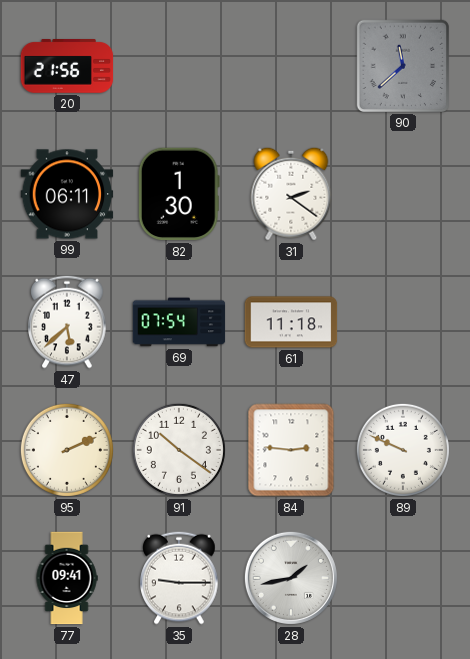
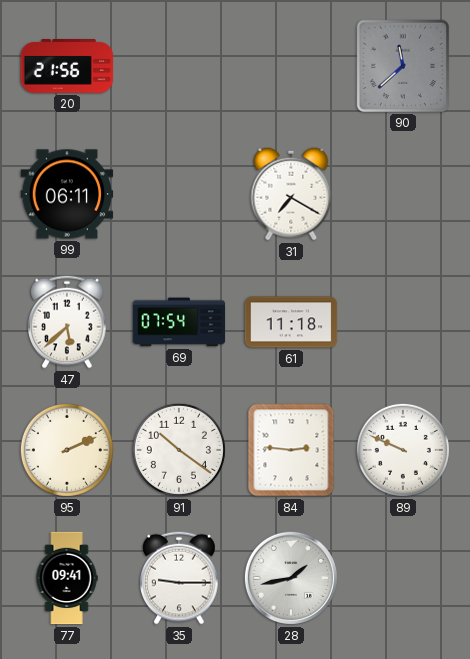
82: 1:30 -> none (179, 194)
31: 2:21 -> 7:20 (291, 194)
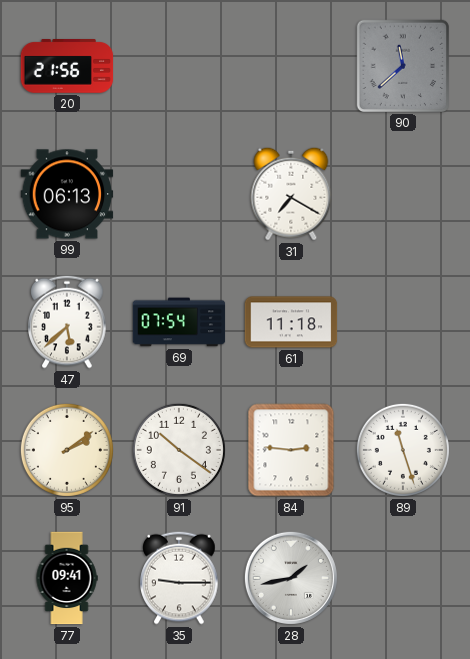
99: 06:11 -> 06:13 (67, 194)
95: 2:11 -> 2:09 (67, 450)
89: 9:49 -> 11:27 (403, 450)
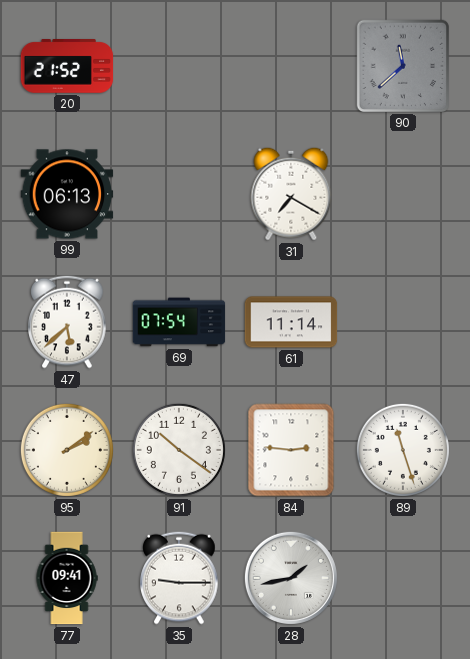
20: 21:56 -> 21:52 (67, 67)
61: 11:18 -> 11:14 (291, 322)
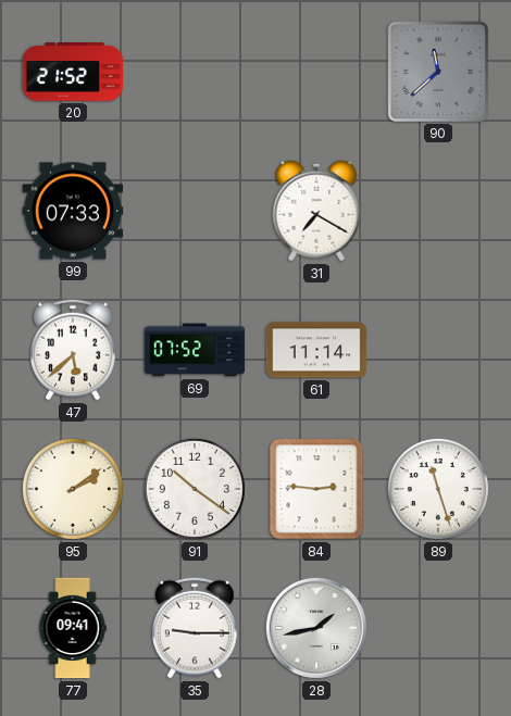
99: 06:13 -> 07:33 (73, 211)
69: 07:54 -> 07:52 (195, 350)
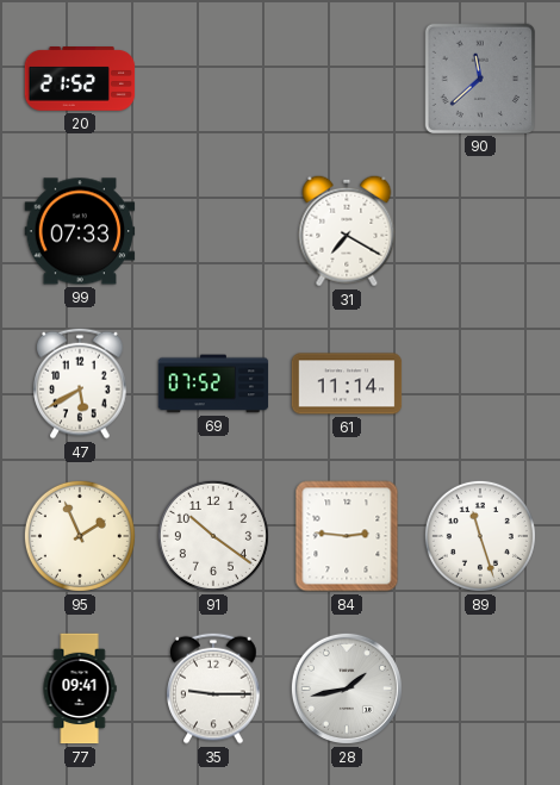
47: 5:38 -> 5:40 (80, 384)
95: 2:09 -> 1:56 (80, 536)
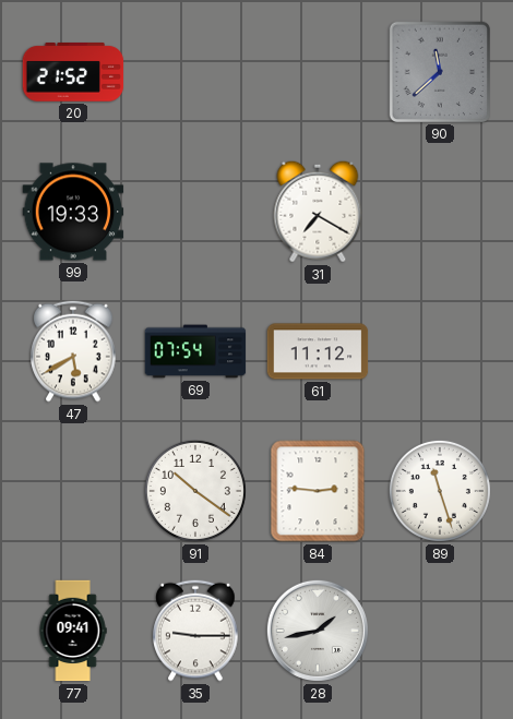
99: 07:33 -> 19:33 (73, 212)
69: 07:52 -> 07:54 (195, 351)
61: 11:14 -> 11:12 (318, 351)
95: 1:56 -> none (80, 536)
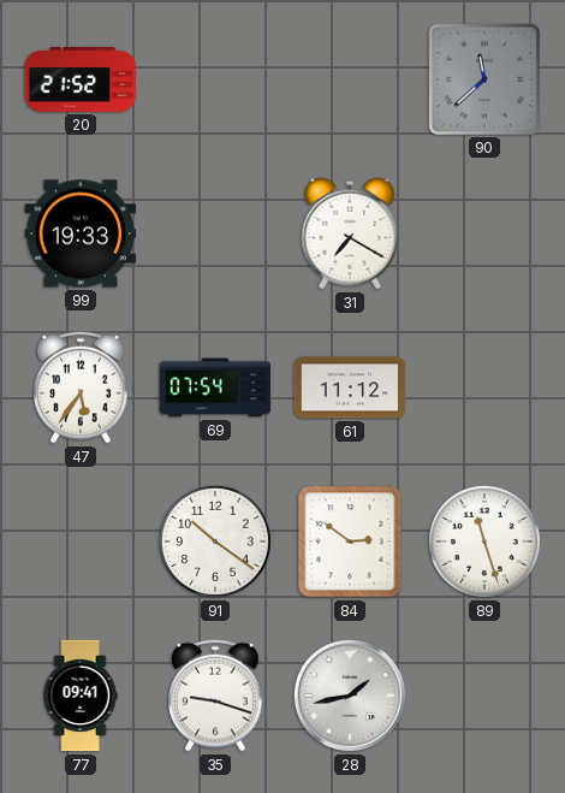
47: 5:40 -> 5:36 (81, 387)
84: 2:46 -> 2:51 (350, 542)
35: 9:15 -> 9:18 (215, 696)
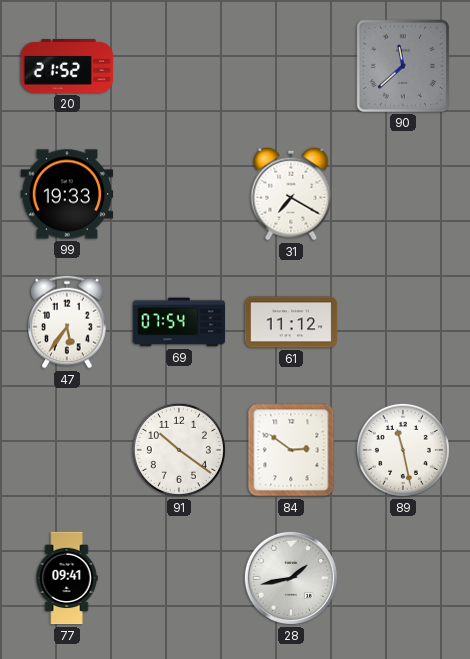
89: 11:27 -> 11:28 (403, 450)
35: 9:18 -> none (215, 696)
